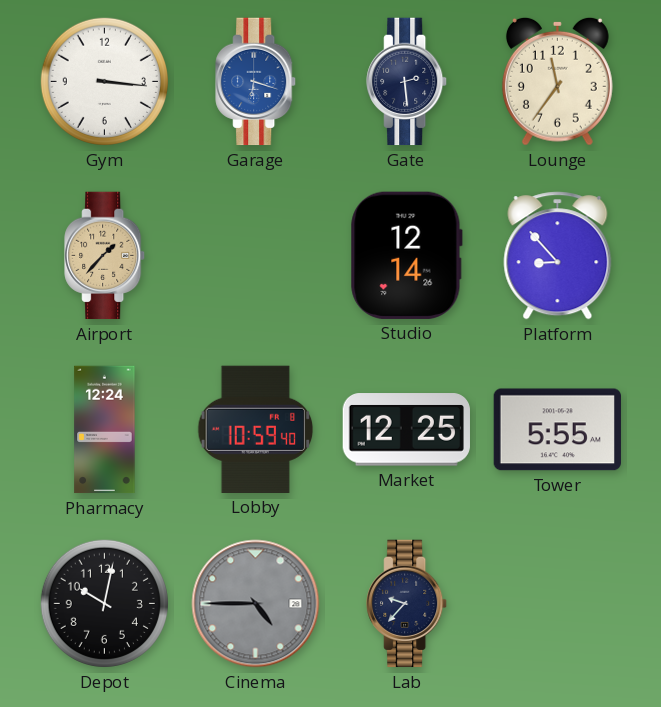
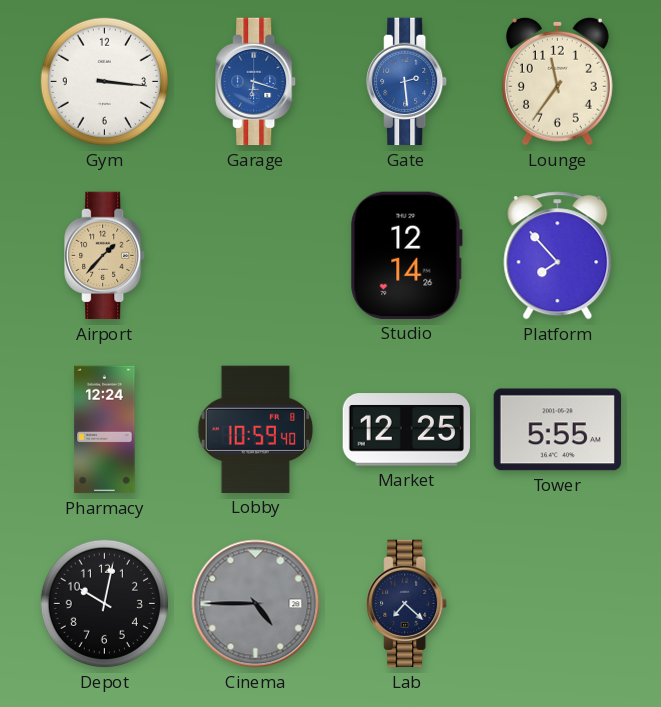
Gate dial: navy -> blue (407, 82)
Platform: 8:53 -> 7:53 (558, 256)
Lab: 9:37 -> 7:22 (407, 604)
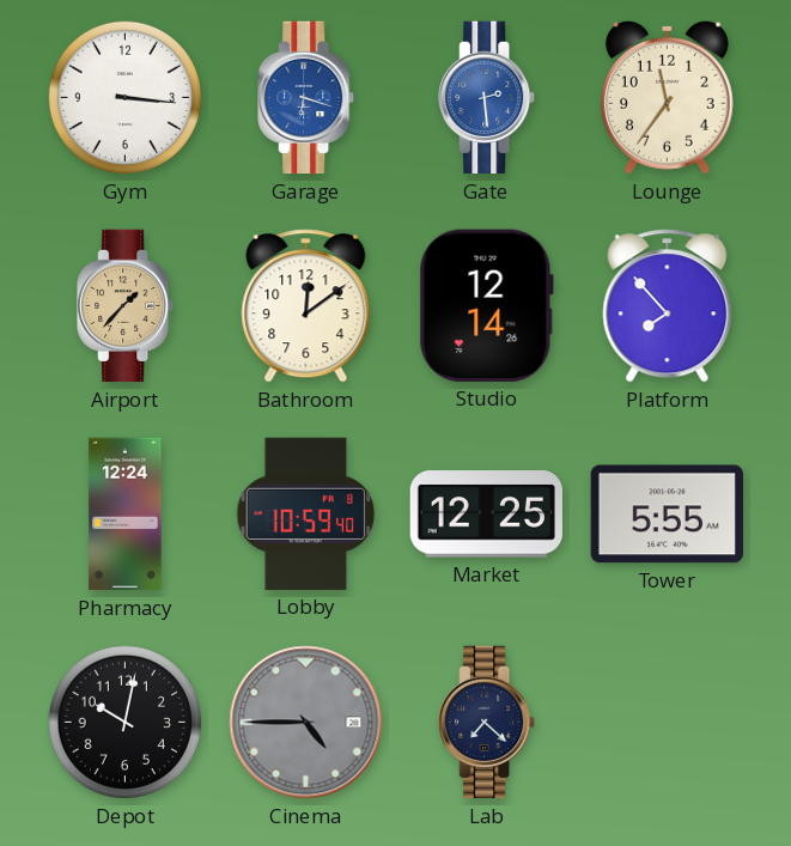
Bathroom: none -> 12:09 (306, 306)
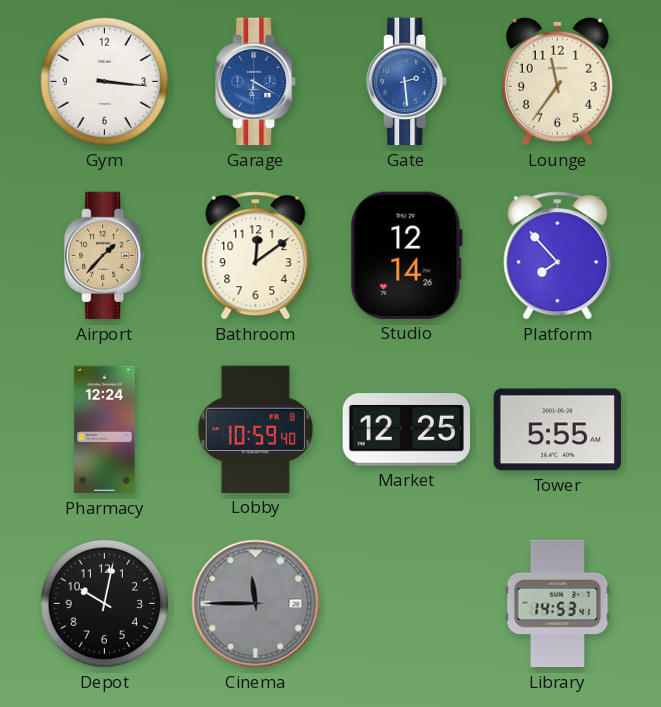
Garage: 6:18 -> 6:20 (256, 82)
Cinema: 4:45 -> 11:45 (256, 604)
Lab: 7:22 -> none (487, 723)
Library: none -> 14:53 (558, 604)
